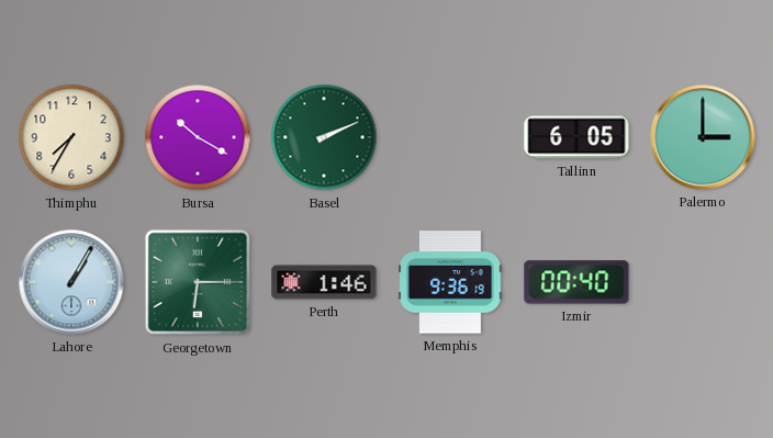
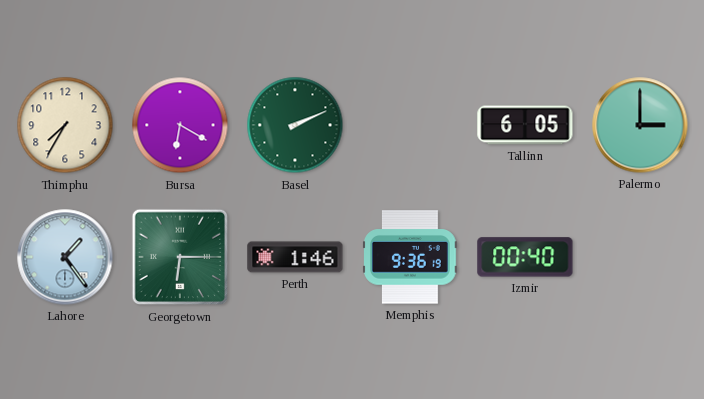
Bursa: 10:20 -> 6:20 (180, 125)
Lahore: 1:05 -> 1:24 (65, 257)
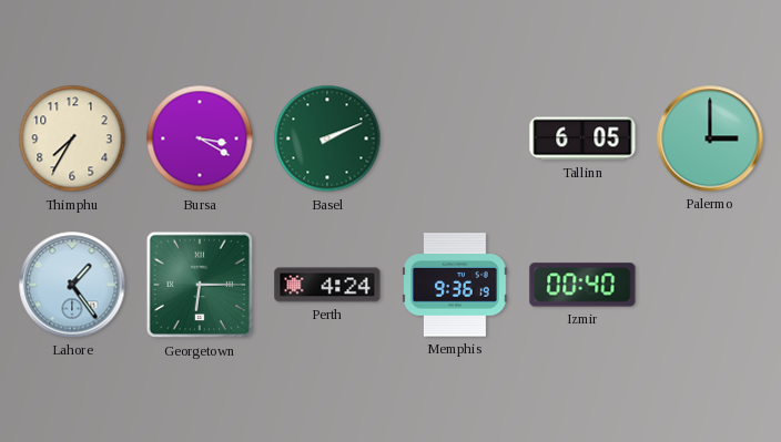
Bursa: 6:20 -> 3:20 (200, 138)
Perth: 1:46 -> 4:24 (327, 285)
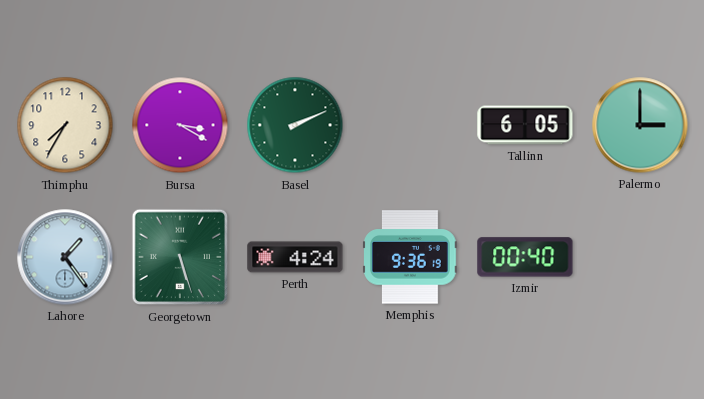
Georgetown: 6:15 -> 5:27 (180, 257)
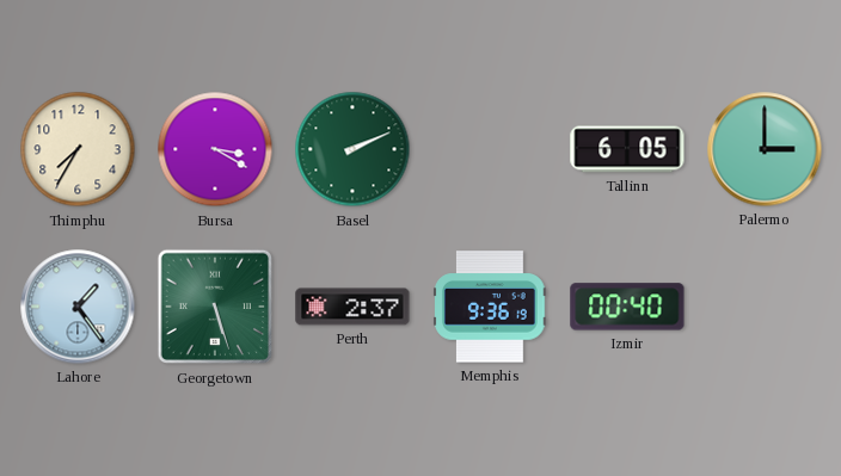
Perth: 4:24 -> 2:37 (352, 307)
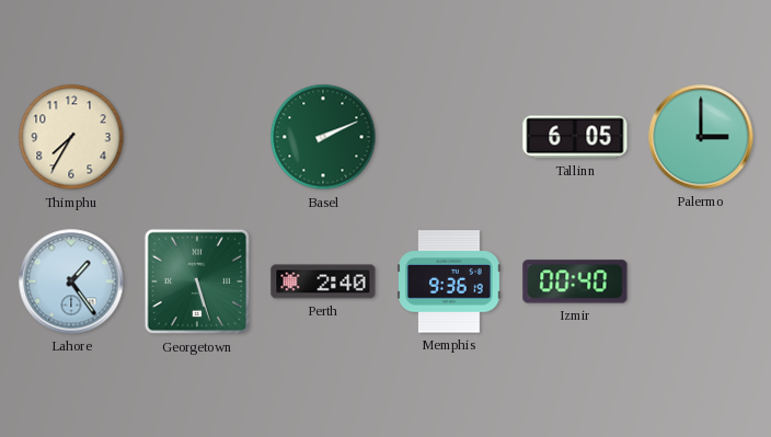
Bursa: 3:20 -> none (215, 149)
Perth: 2:37 -> 2:40 (323, 281)
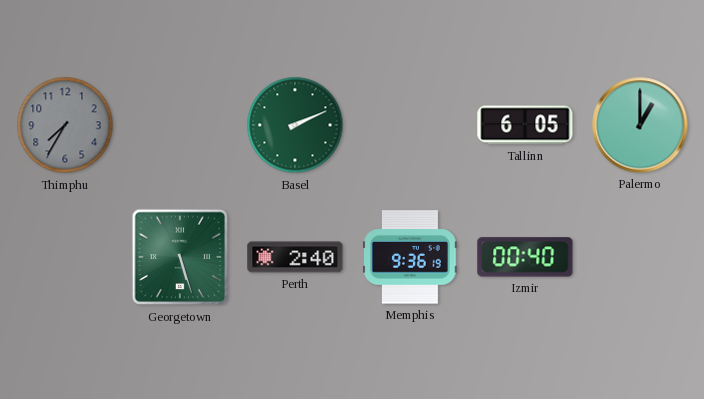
Thimphu dial: cream -> grey (65, 125)
Palermo: 3:00 -> 1:00 (640, 125)
Lahore: 1:24 -> none (71, 281)
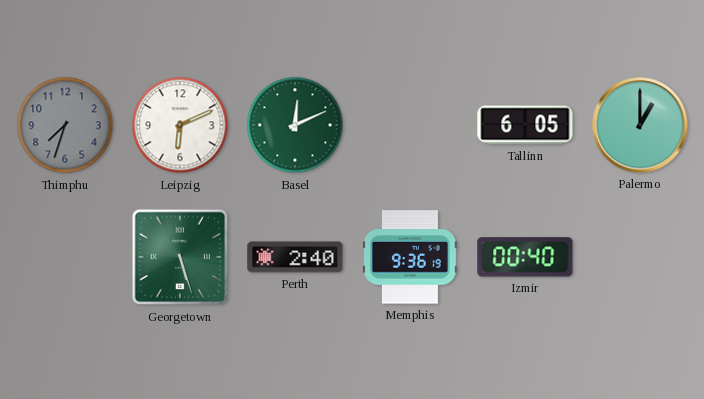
Thimphu: 7:35 -> 7:33 (65, 125)
Leipzig: none -> 6:11 (180, 125)
Basel: 2:11 -> 12:11 (295, 125)
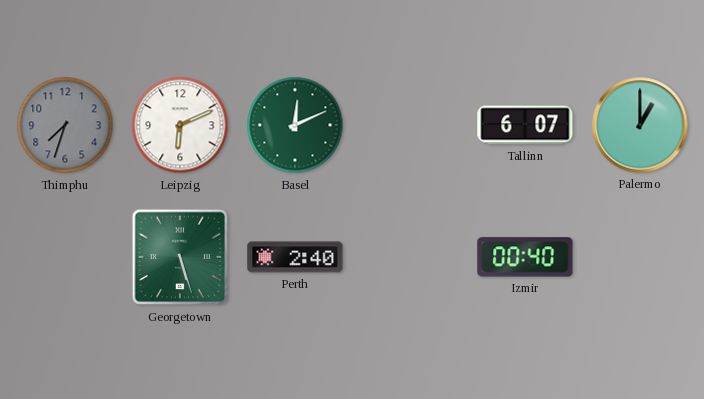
Tallinn: 6:05 -> 6:07 (525, 125)
Memphis: 9:36 -> none (410, 257)
